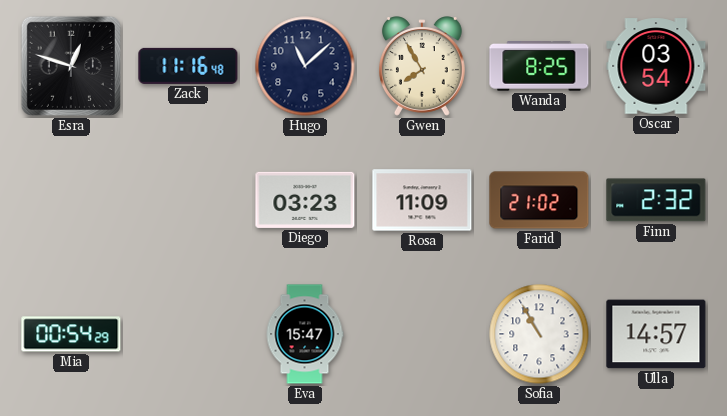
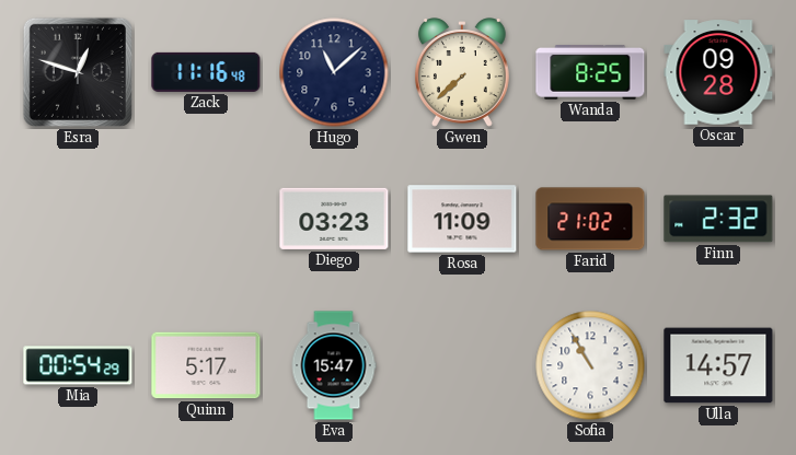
Gwen: 7:55 -> 7:38 (462, 72)
Oscar: 03:54 -> 09:28 (718, 72)
Quinn: none -> 5:17 (206, 365)
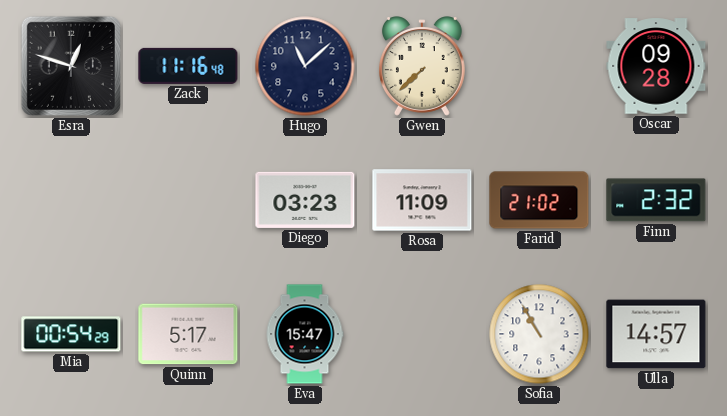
Wanda: 8:25 -> none (590, 73)
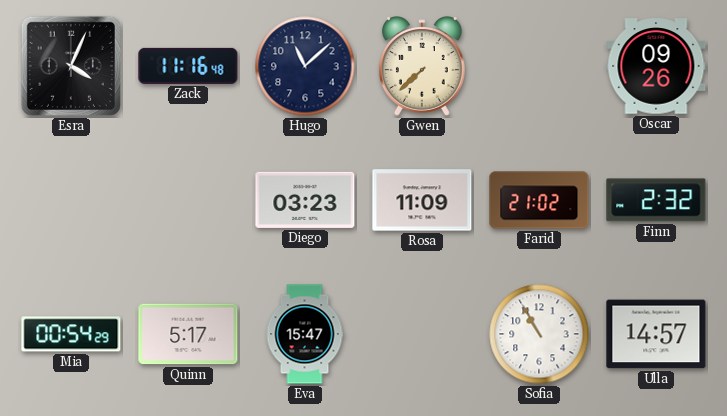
Esra: 12:48 -> 4:04 (71, 66)
Oscar: 09:28 -> 09:26 (656, 66)
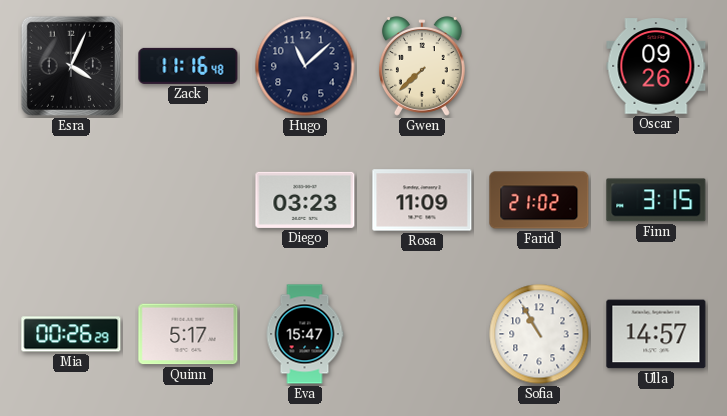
Finn: 2:32 -> 3:15 (656, 200)
Mia: 00:54 -> 00:26 (71, 334)
